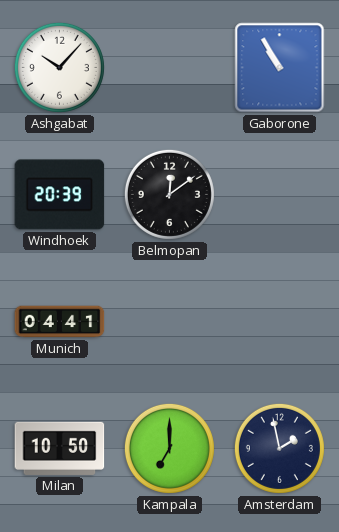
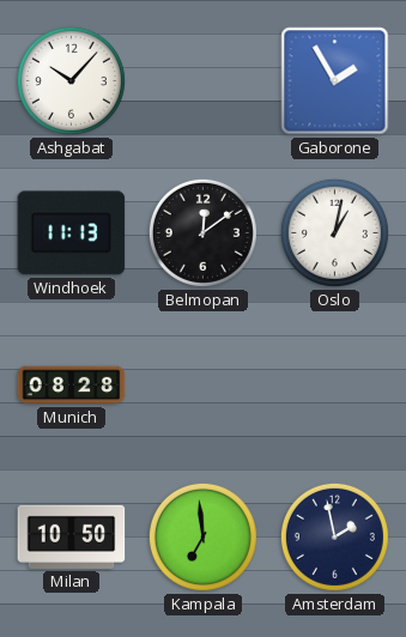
Gaborone: 10:55 -> 1:55 (335, 81)
Windhoek: 20:39 -> 11:13 (72, 233)
Oslo: none -> 1:02 (334, 232)
Munich: 04:41 -> 08:28 (72, 386)
Kampala: 7:00 -> 6:59 (202, 536)
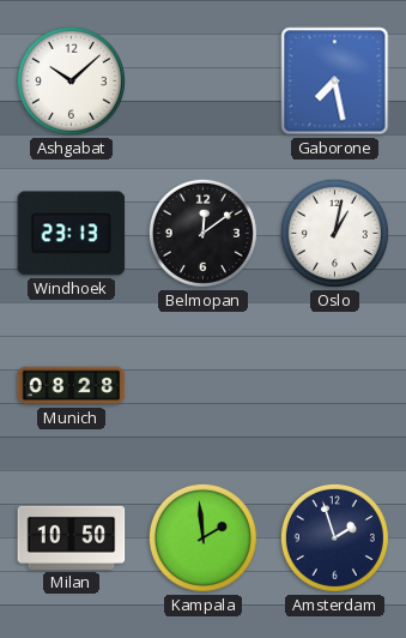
Ashgabat: 10:07 -> 10:08 (71, 80)
Gaborone: 1:55 -> 7:28 (335, 82)
Windhoek: 11:13 -> 23:13 (72, 234)
Kampala: 6:59 -> 1:59 (202, 537)
Amsterdam: 1:58 -> 1:57 (334, 537)
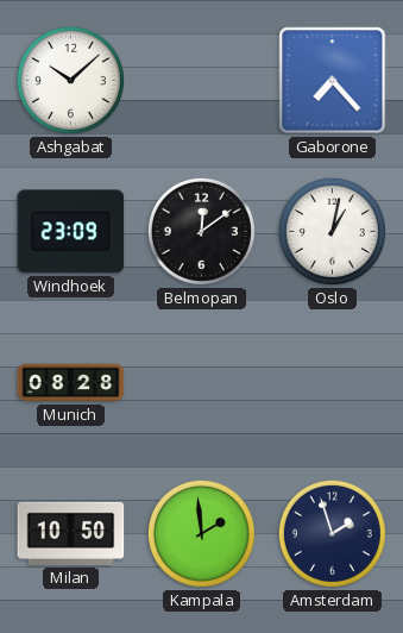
Gaborone: 7:28 -> 7:23 (333, 81)
Windhoek: 23:13 -> 23:09 (71, 232)
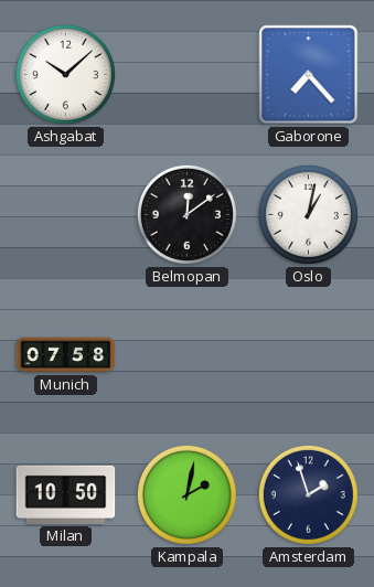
Windhoek: 23:09 -> none (71, 232)
Munich: 08:28 -> 07:58 (66, 355)
Kampala: 1:59 -> 2:02 (186, 494)
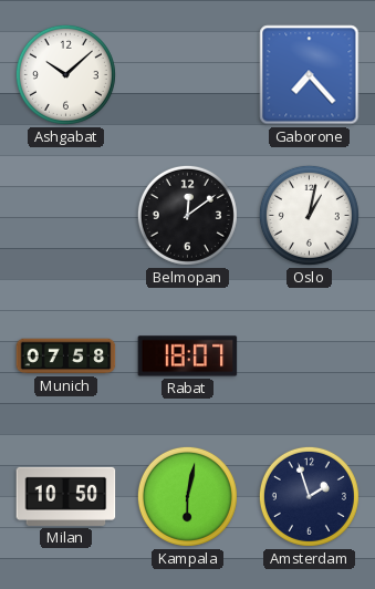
Rabat: none -> 18:07 (188, 356)
Kampala: 2:02 -> 6:02 (187, 496)
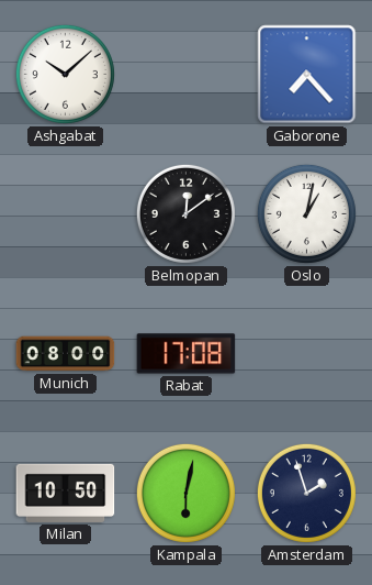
Munich: 07:58 -> 08:00 (66, 354)
Rabat: 18:07 -> 17:08 (187, 354)
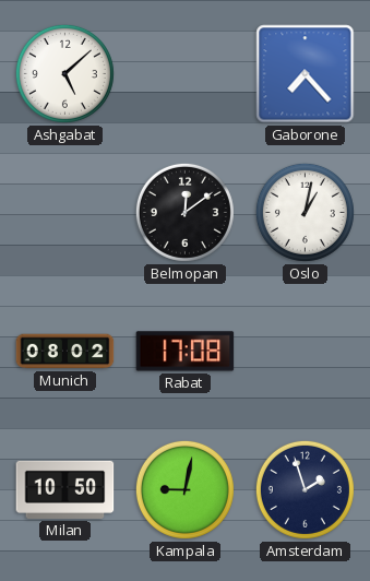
Ashgabat: 10:08 -> 5:08 (64, 73)
Munich: 08:00 -> 08:02 (65, 352)
Kampala: 6:02 -> 9:02 (184, 489)
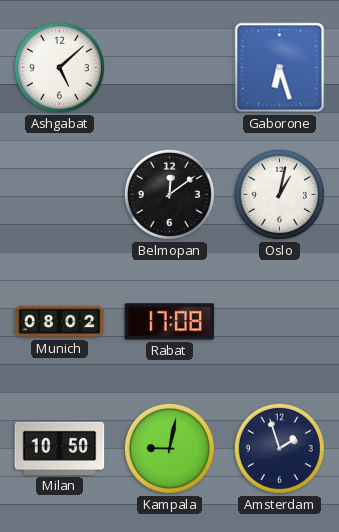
Gaborone: 7:23 -> 6:27 (280, 68)
